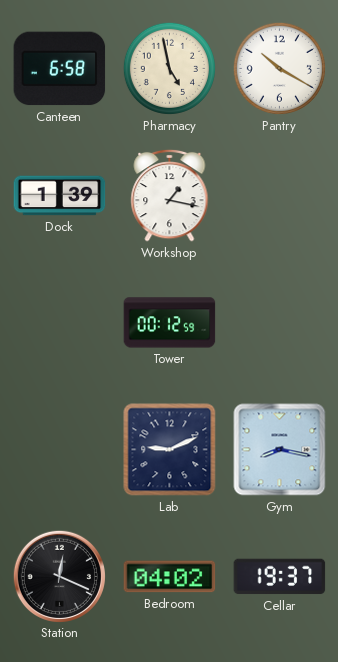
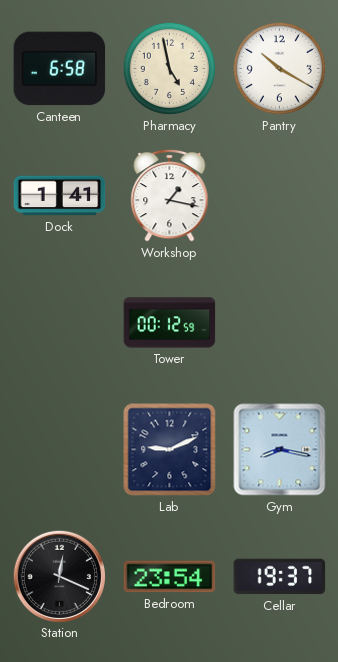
Dock: 1:39 -> 1:41 (60, 196)
Bedroom: 04:02 -> 23:54 (170, 577)
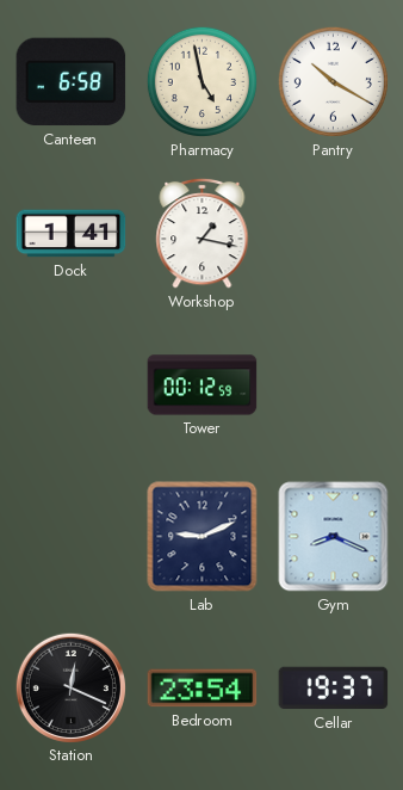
Gym: 8:17 -> 8:19 (334, 537)
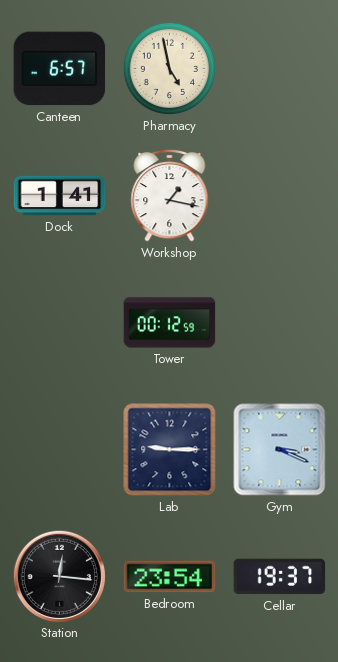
Canteen: 6:58 -> 6:57 (60, 69)
Pantry: 10:20 -> none (333, 81)
Lab: 9:11 -> 9:15 (170, 450)
Gym: 8:19 -> 3:19 (280, 450)
Station: 12:19 -> 12:16 (59, 576)
